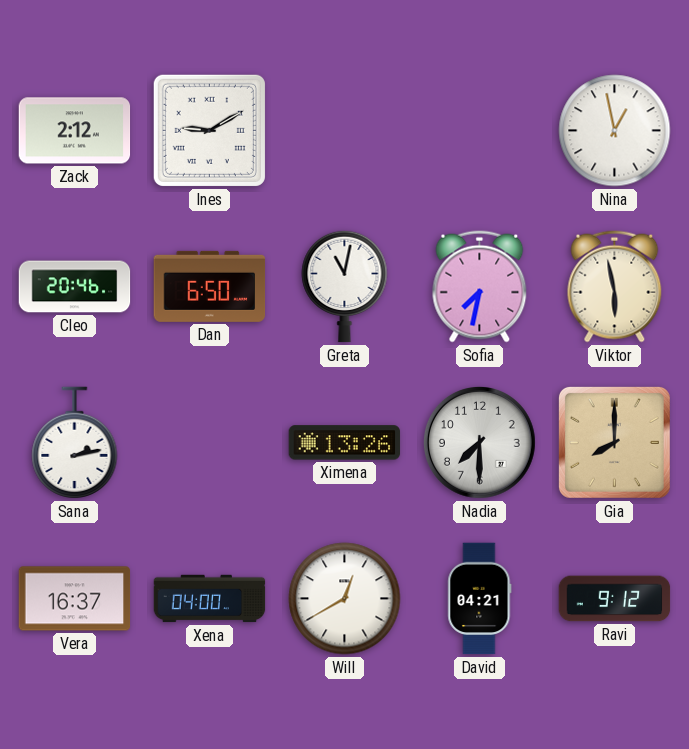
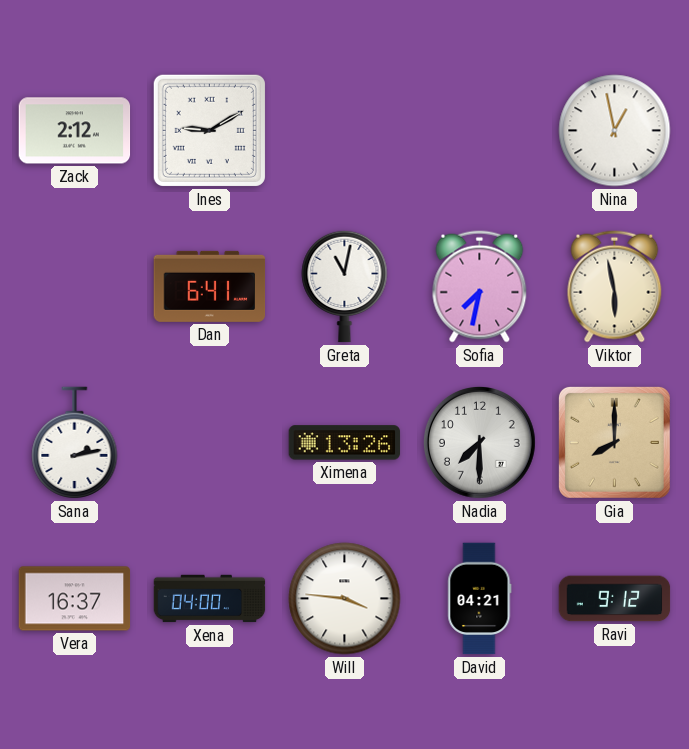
Cleo: 20:46 -> none (75, 287)
Dan: 6:50 -> 6:41 (210, 286)
Will: 12:40 -> 3:46 (345, 599)
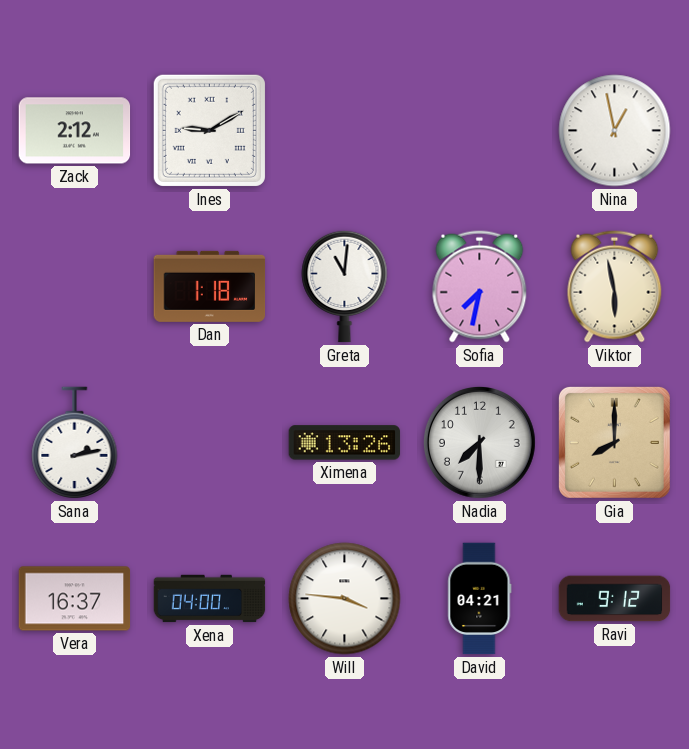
Dan: 6:41 -> 1:18 (210, 286)
Greta: 11:02 -> 11:01 (345, 286)
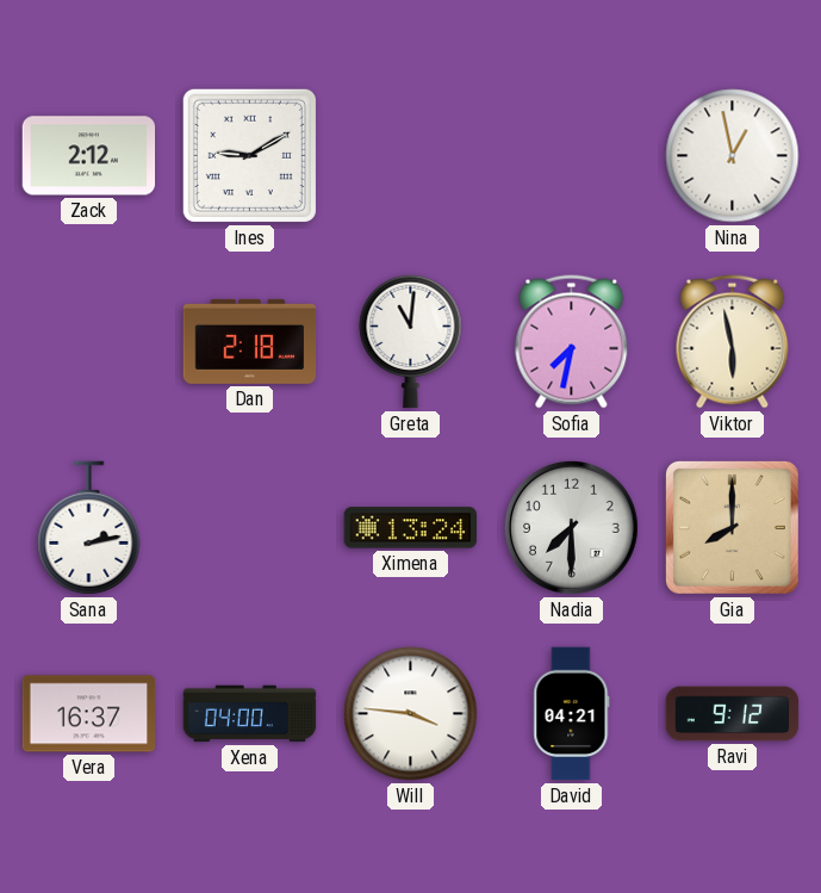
Dan: 1:18 -> 2:18 (250, 341)
Ximena: 13:26 -> 13:24 (411, 528)
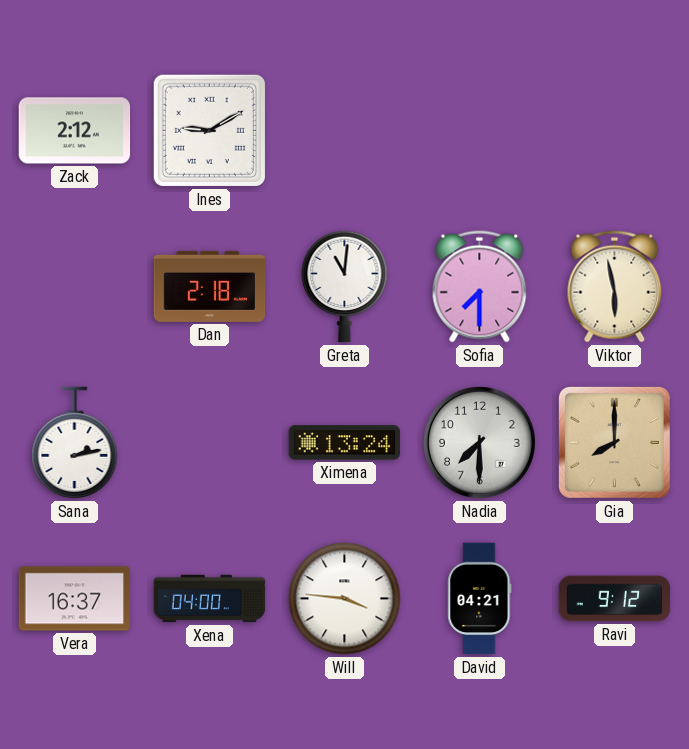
Nina: 12:58 -> none (733, 156)
Sofia: 7:32 -> 7:30 (480, 287)
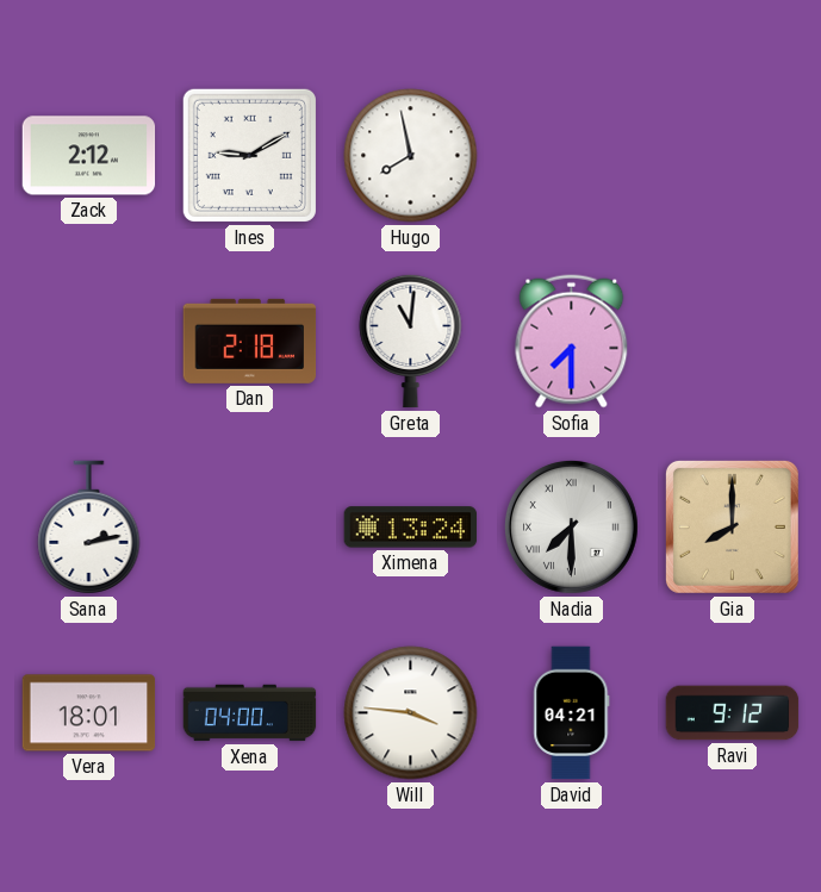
Hugo: none -> 7:58 (411, 156)
Viktor: 5:58 -> none (615, 287)
Nadia numerals: Arabic -> Roman (572, 528)
Vera: 16:37 -> 18:01 (89, 713)
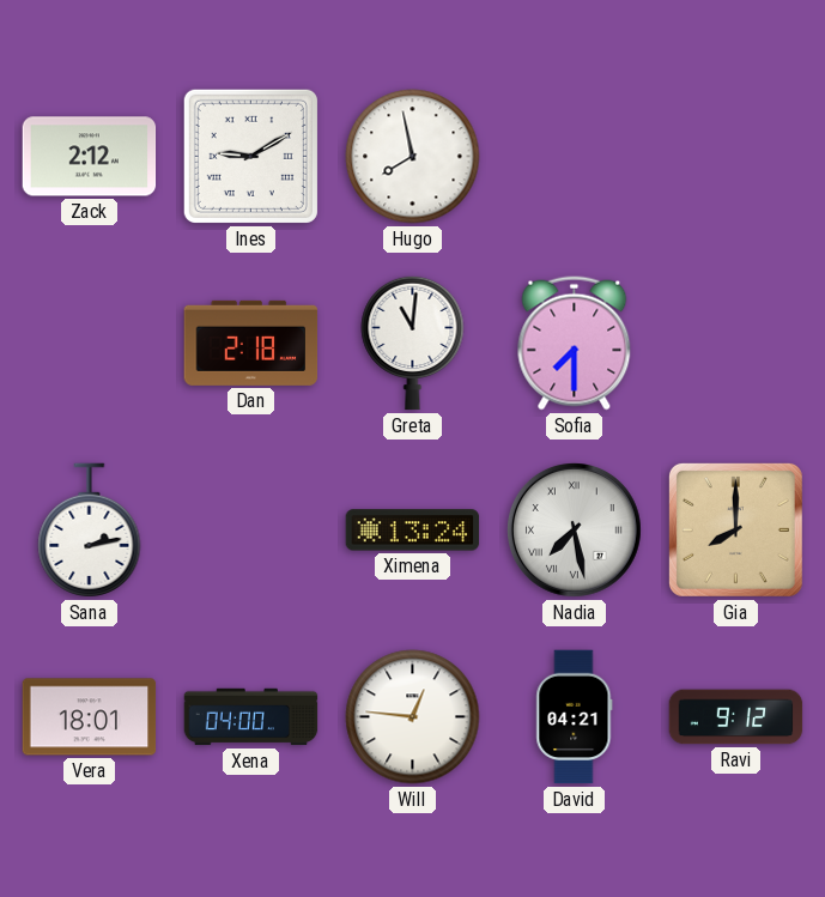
Nadia: 7:30 -> 7:28 (575, 531)
Will: 3:46 -> 12:46 (413, 717)
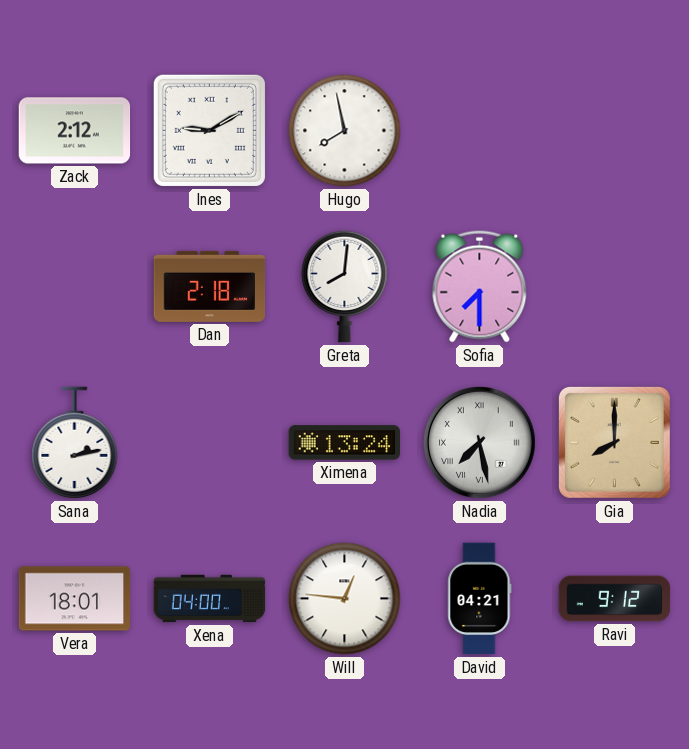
Greta: 11:01 -> 8:01 (345, 286)
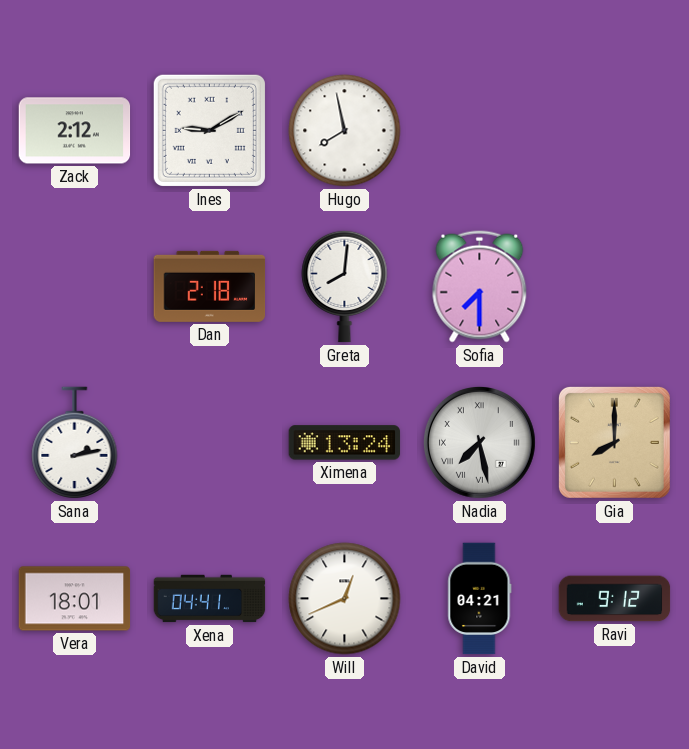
Xena: 04:00 -> 04:41 (210, 599)
Will: 12:46 -> 12:41 (345, 599)
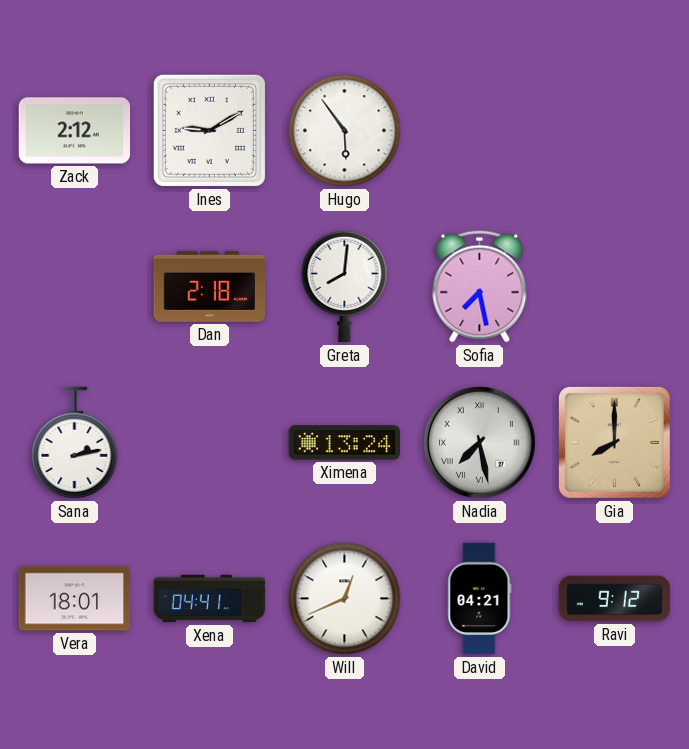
Hugo: 7:58 -> 5:54 (345, 131)
Sofia: 7:30 -> 7:28 (480, 287)
